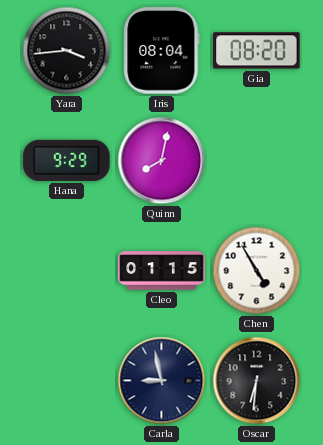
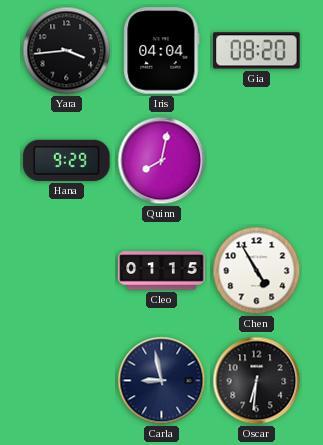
Iris: 08:04 -> 04:04 (162, 51)
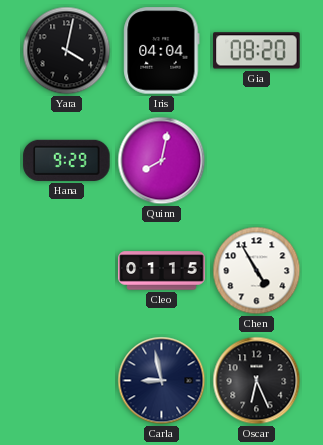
Yara: 3:44 -> 4:02 (67, 51)
Oscar: 6:31 -> 6:26 (257, 381)
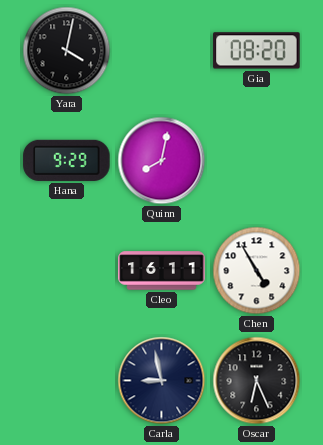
Iris: 04:04 -> none (162, 51)
Cleo: 01:15 -> 16:11 (162, 271)
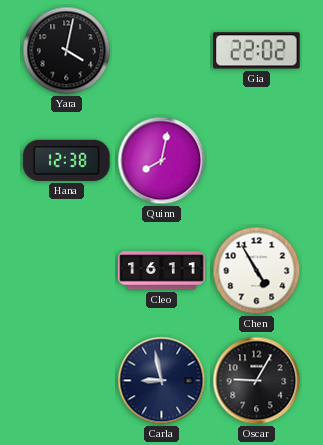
Gia: 08:20 -> 22:02 (257, 51)
Hana: 9:29 -> 12:38 (67, 160)
Oscar: 6:26 -> 9:05 (257, 381)
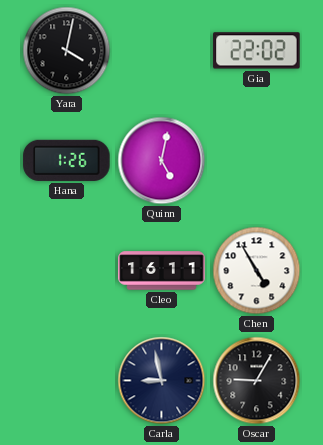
Hana: 12:38 -> 1:26 (67, 160)
Quinn: 8:02 -> 5:02 (162, 161)
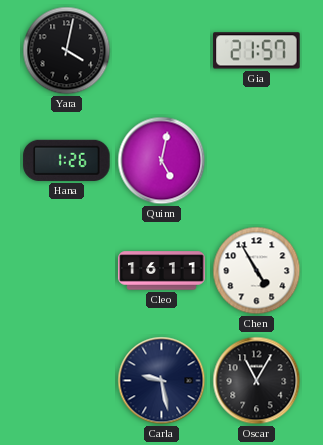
Gia: 22:02 -> 21:57 (257, 51)
Carla: 8:58 -> 9:28 (162, 381)
Oscar: 9:05 -> 11:05 (257, 381)
